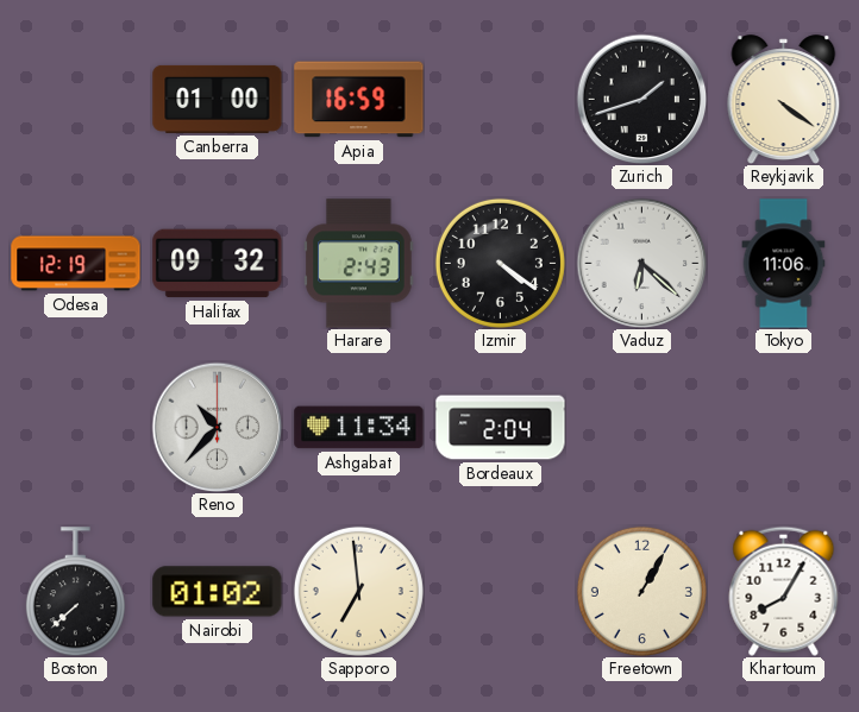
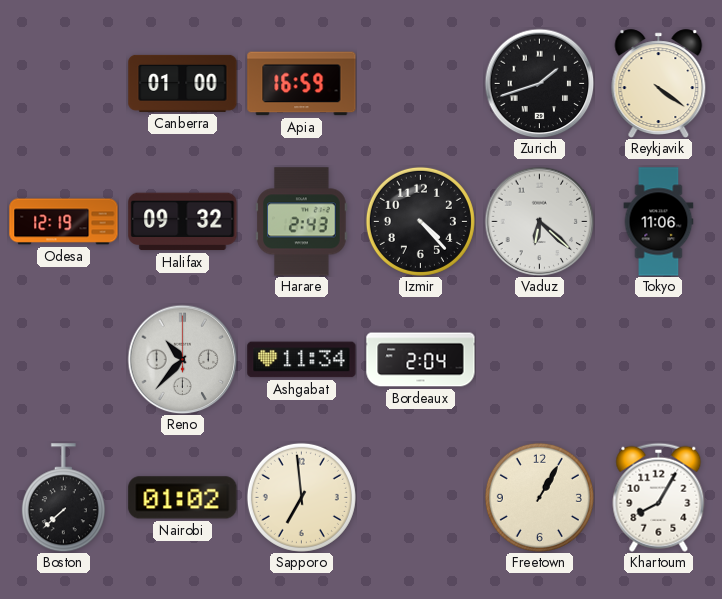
Izmir: 4:21 -> 4:23 (420, 221)
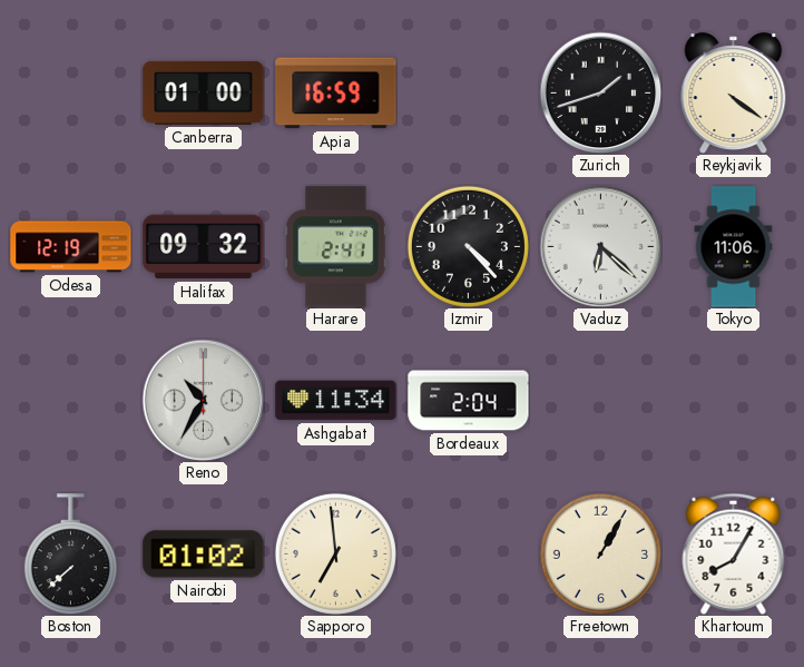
Harare: 2:43 -> 2:41 (336, 247)
Reno: 10:37 -> 10:35 (203, 400)
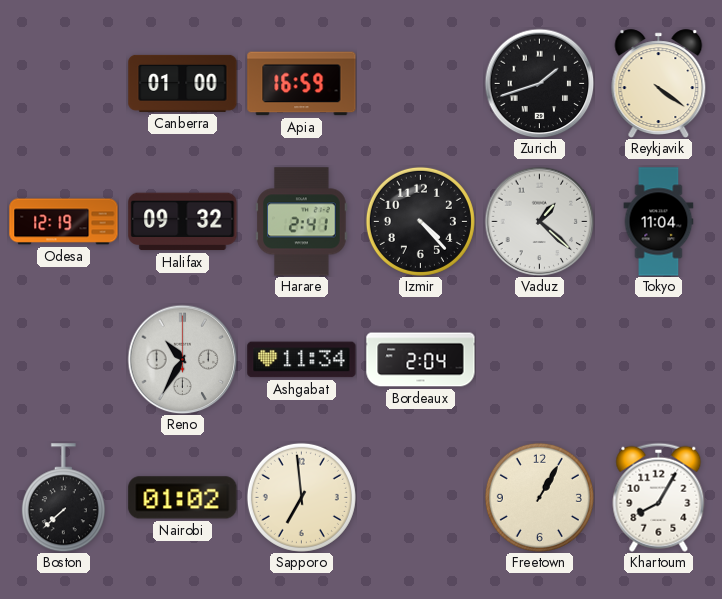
Vaduz: 6:22 -> 1:22 (539, 221)
Tokyo: 11:06 -> 11:04 (659, 222)
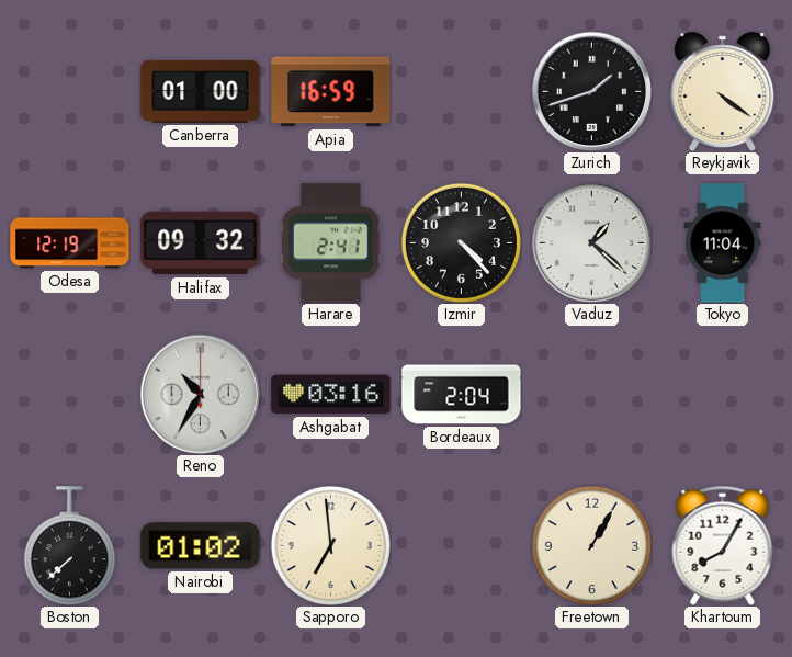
Ashgabat: 11:34 -> 03:16 (331, 395)
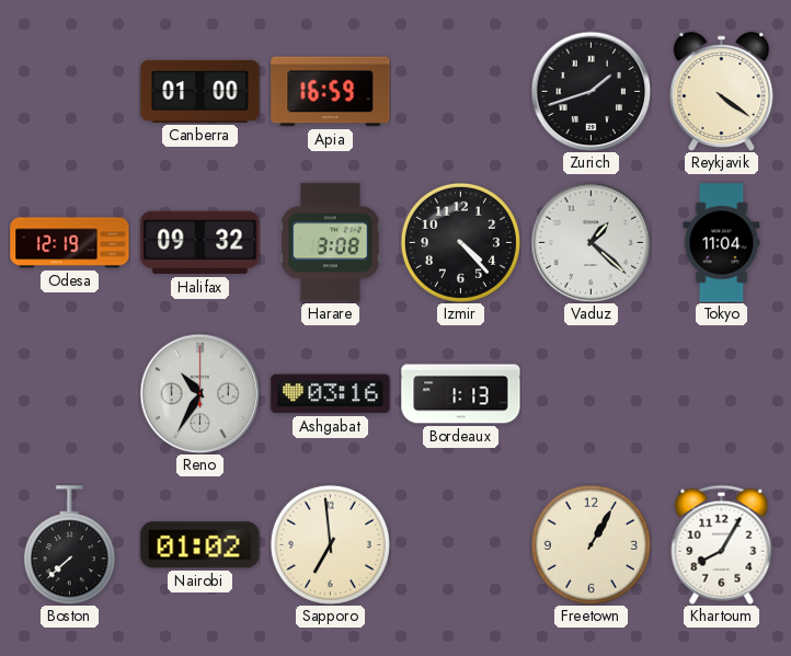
Harare: 2:41 -> 3:08 (331, 243)
Bordeaux: 2:04 -> 1:13 (461, 394)
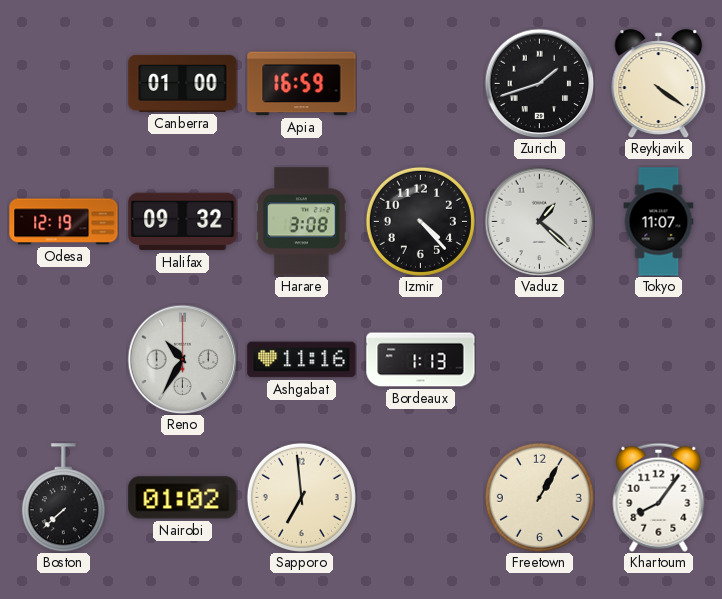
Tokyo: 11:04 -> 11:07 (659, 222)
Ashgabat: 03:16 -> 11:16 (302, 360)
Khartoum: 8:05 -> 8:06 (659, 497)
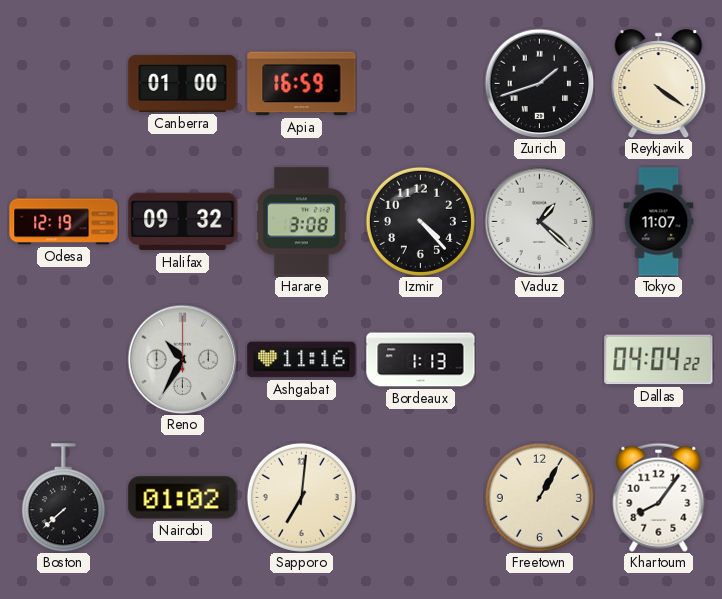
Dallas: none -> 04:04 (659, 360)
Sapporo: 6:59 -> 7:01 (301, 497)
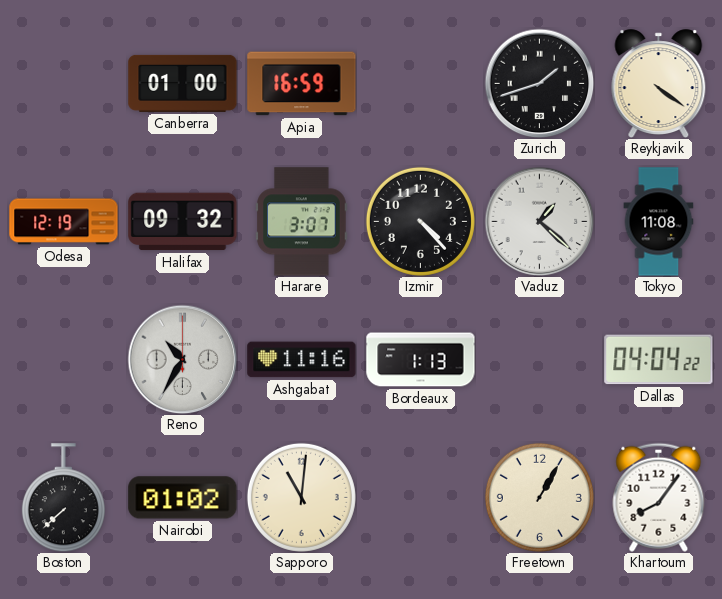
Harare: 3:08 -> 3:07 (302, 222)
Tokyo: 11:07 -> 11:08 (659, 222)
Sapporo: 7:01 -> 11:01 (301, 497)
